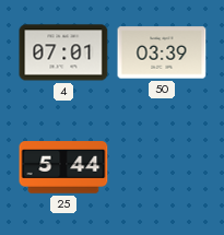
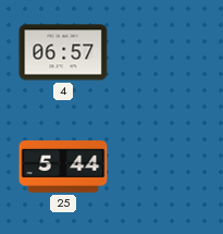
4: 07:01 -> 06:57 (63, 52)
50: 03:39 -> none (162, 52)
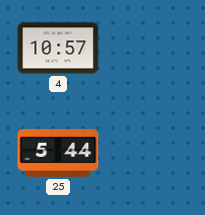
4: 06:57 -> 10:57 (58, 48)
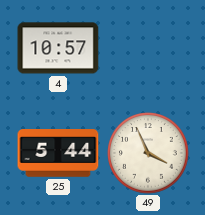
49: none -> 3:56 (148, 153)
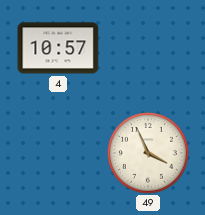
25: 5:44 -> none (58, 153)
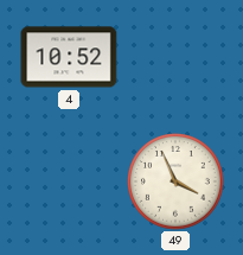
4: 10:57 -> 10:52 (69, 57)
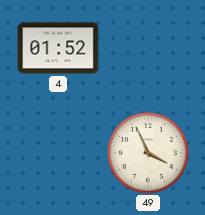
4: 10:52 -> 01:52 (58, 48)
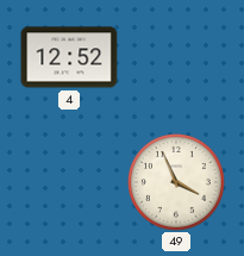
4: 01:52 -> 12:52 (69, 57)
